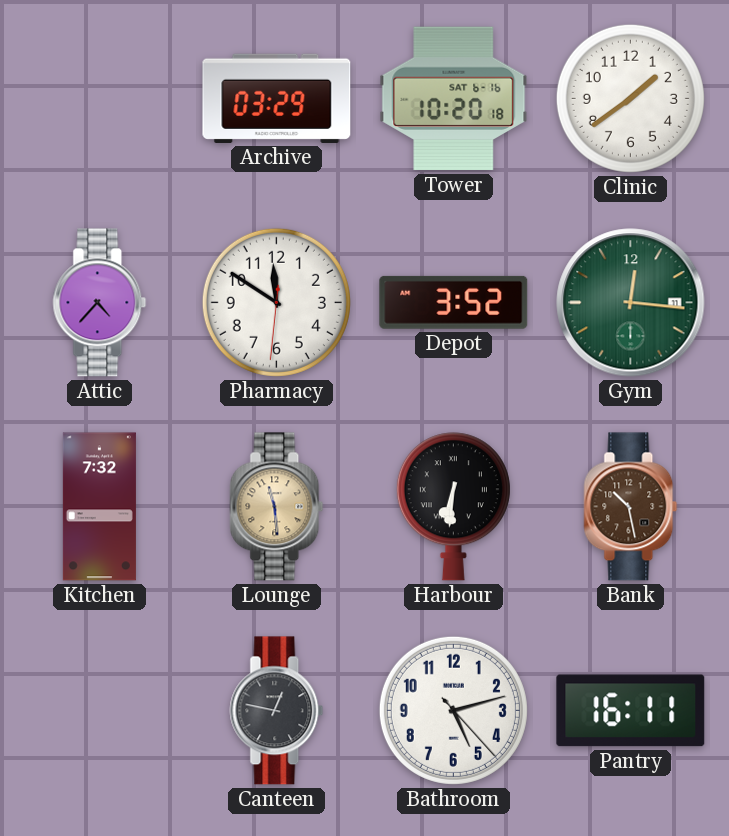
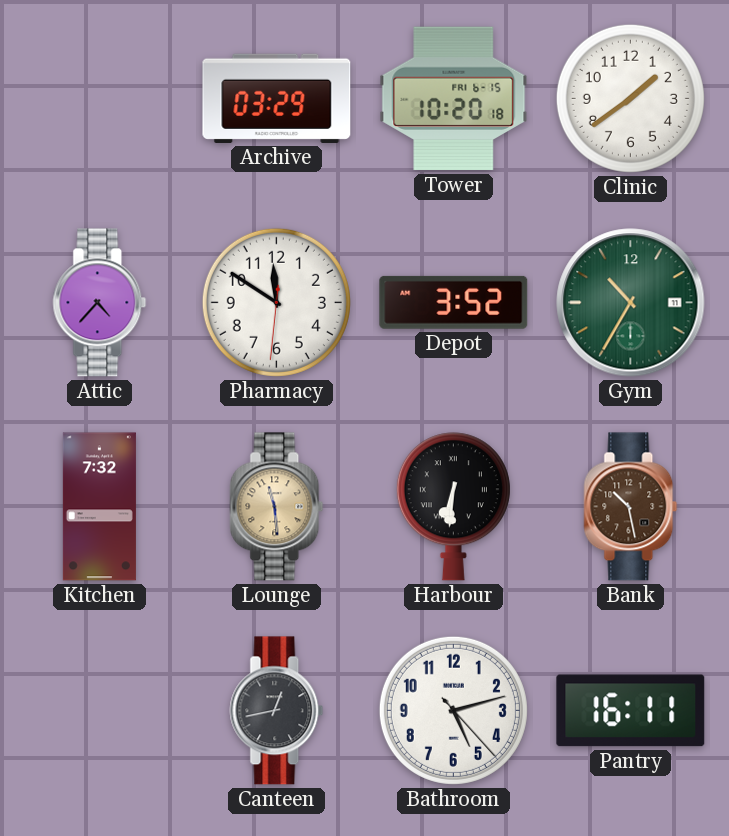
Tower date: SAT 6-16 -> FRI 6-15 (454, 99)
Gym: 12:16 -> 10:35 (631, 303)
Canteen: 12:47 -> 12:43 (277, 711)
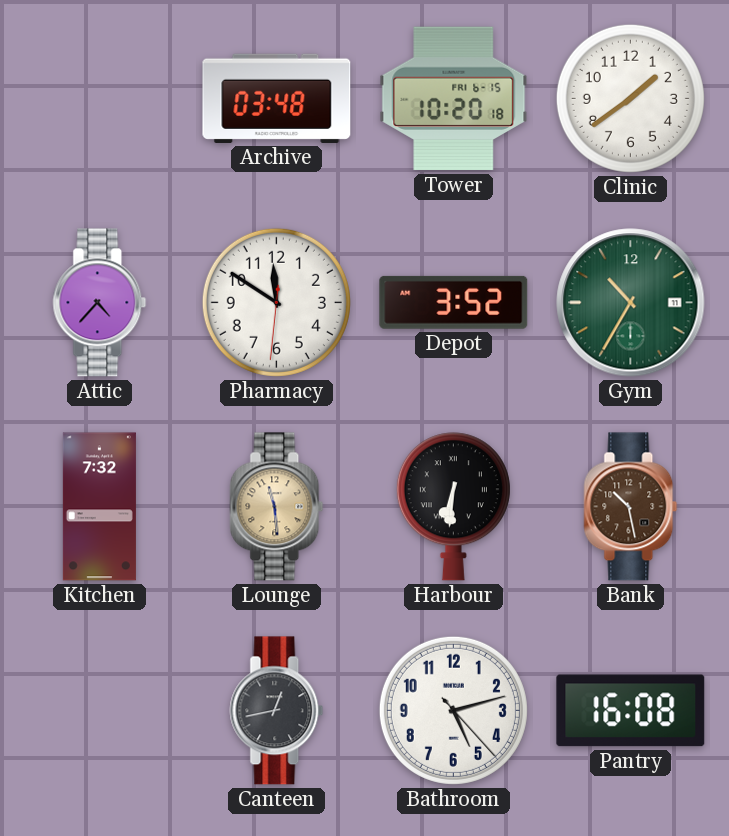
Archive: 03:29 -> 03:48 (277, 98)
Pantry: 16:11 -> 16:08 (631, 711)
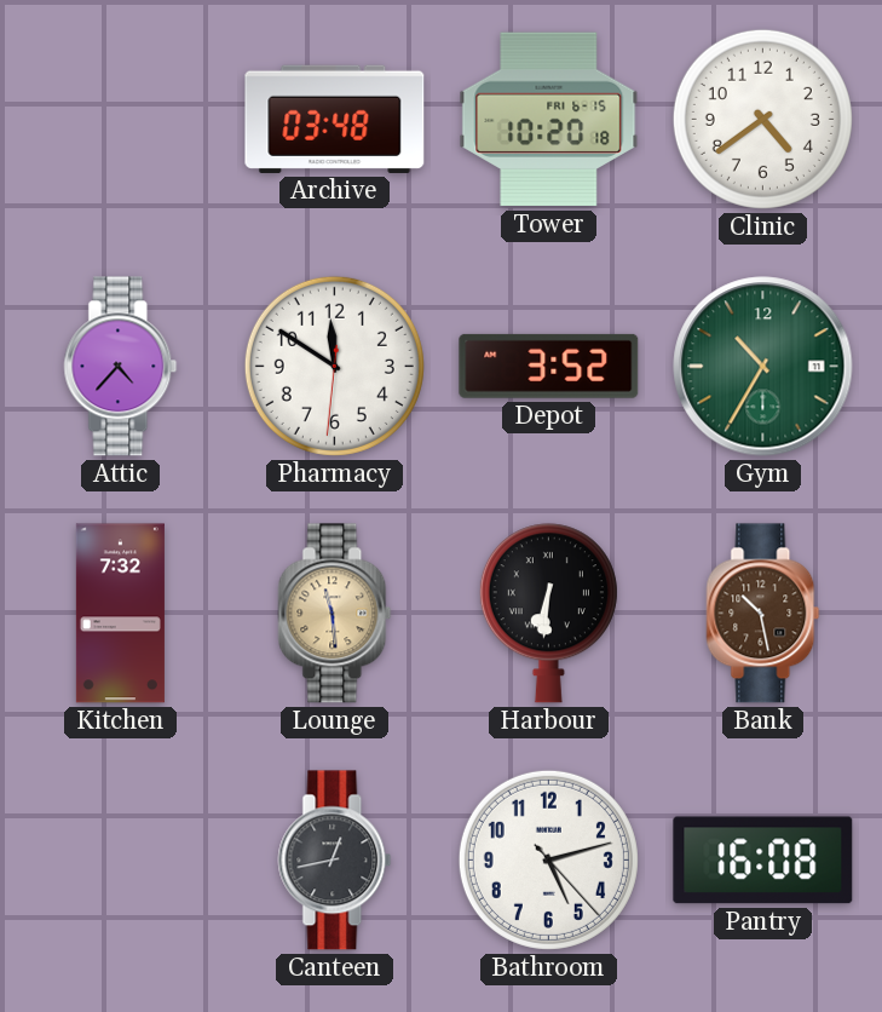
Clinic: 1:39 -> 4:39 (762, 119)
